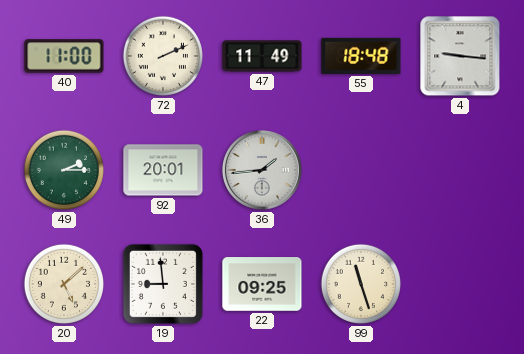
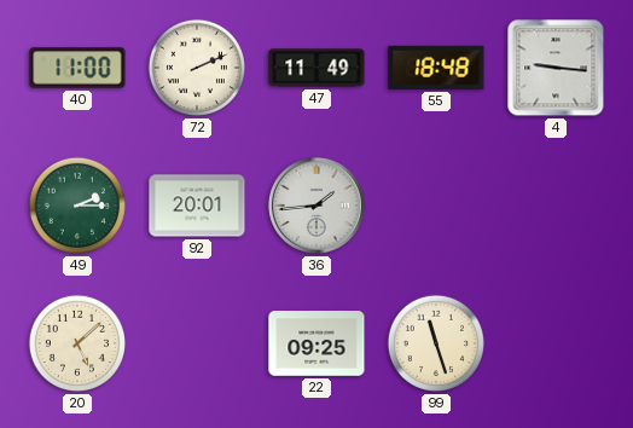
19: 8:59 -> none (163, 284)
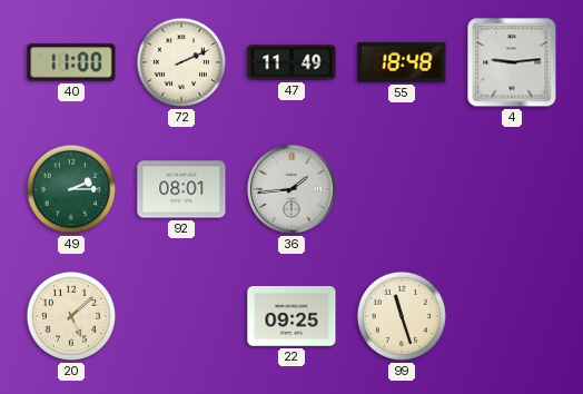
4: 9:16 -> 9:14 (512, 62)
92: 20:01 -> 08:01 (181, 189)
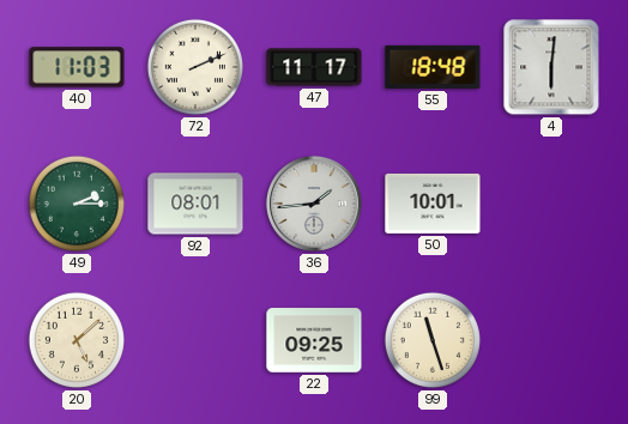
40: 11:00 -> 11:03 (77, 67)
47: 11:49 -> 11:17 (314, 67)
4: 9:14 -> 6:01 (551, 67)
50: none -> 10:01 (433, 204)
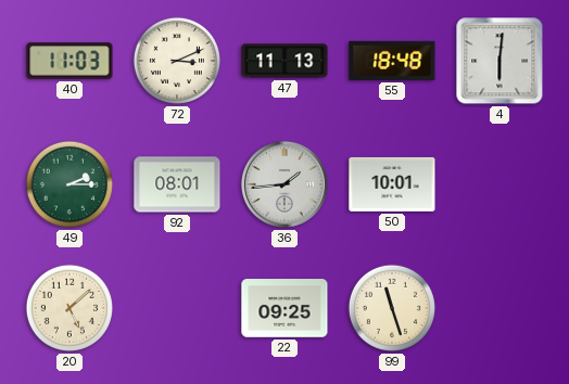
72: 2:11 -> 3:11 (177, 61)
47: 11:17 -> 11:13 (284, 61)
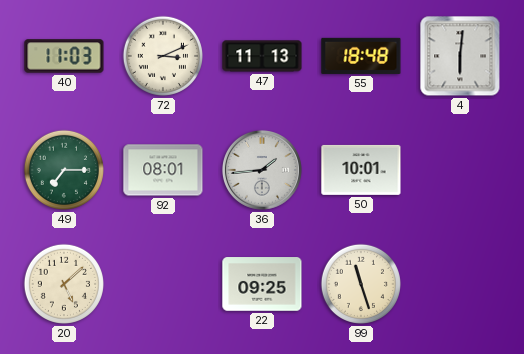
49: 2:15 -> 7:15 (64, 170)
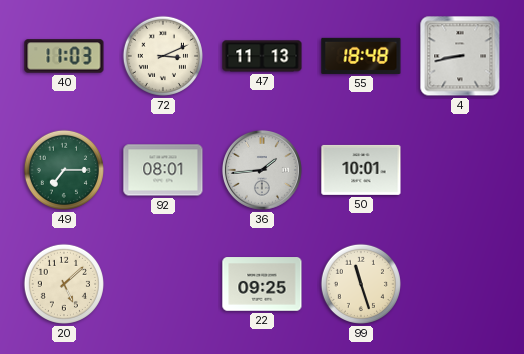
4: 6:01 -> 8:43 (460, 56)
